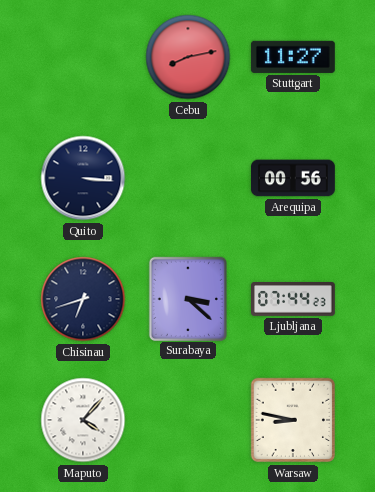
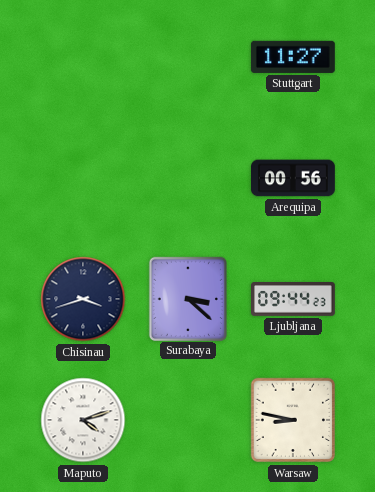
Cebu: 8:13 -> none (188, 57)
Quito: 3:16 -> none (83, 178)
Chisinau: 6:42 -> 3:42 (83, 299)
Ljubljana: 07:44 -> 09:44 (294, 300)
Maputo: 4:07 -> 4:12 (83, 420)
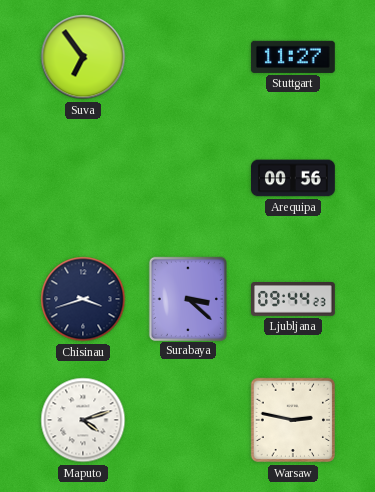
Suva: none -> 6:54 (83, 57)
Warsaw: 8:47 -> 2:47 (293, 420)
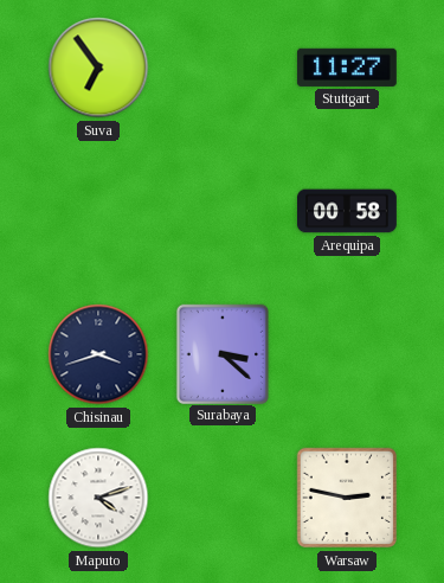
Arequipa: 00:56 -> 00:58 (348, 211)
Ljubljana: 09:44 -> none (294, 300)
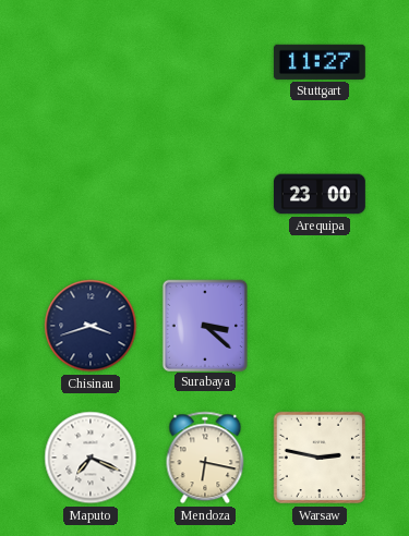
Suva: 6:54 -> none (98, 68)
Arequipa: 00:58 -> 23:00 (321, 194)
Maputo: 4:12 -> 7:19 (91, 458)
Mendoza: none -> 6:17 (205, 458)
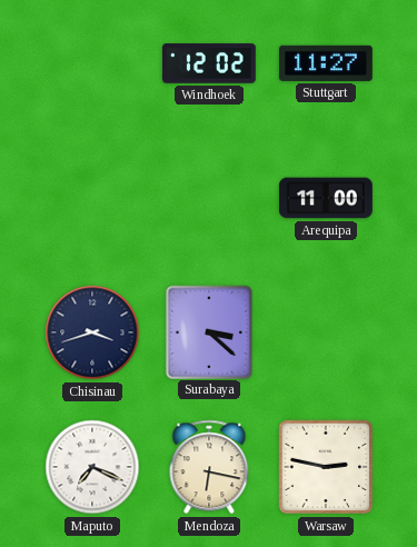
Windhoek: none -> 12:02 (209, 63)
Arequipa: 23:00 -> 11:00 (327, 198)
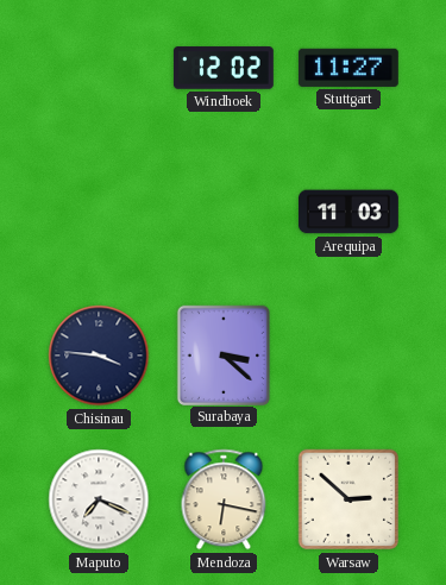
Arequipa: 11:00 -> 11:03 (350, 212)
Chisinau: 3:42 -> 3:46 (99, 356)
Warsaw: 2:47 -> 2:52 (348, 499)
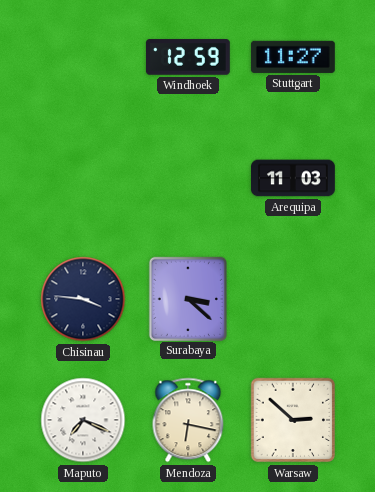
Windhoek: 12:02 -> 12:59 (188, 57)
